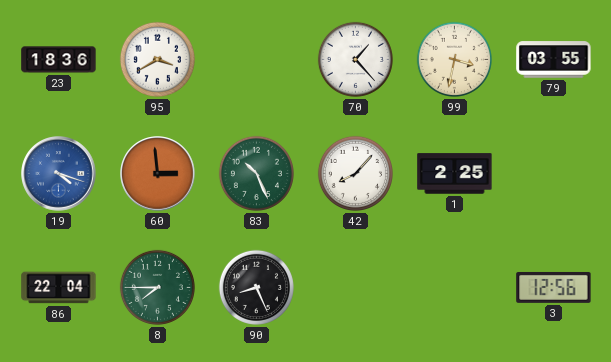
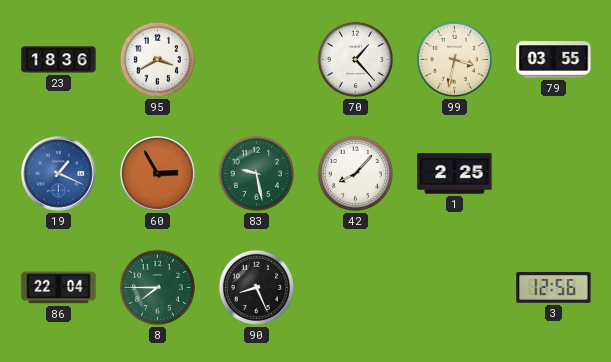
19: 4:18 -> 1:19 (59, 174)
60: 2:59 -> 2:55 (158, 174)
83: 10:26 -> 9:28 (256, 173)
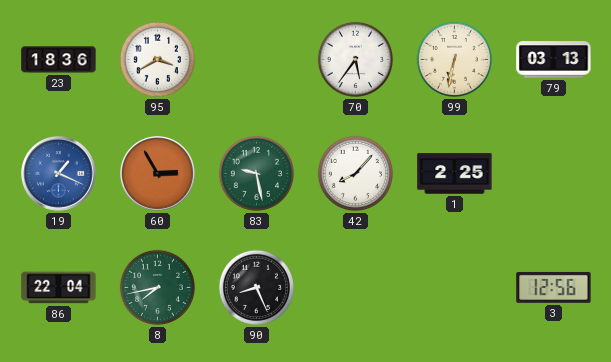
70: 1:23 -> 5:36 (355, 59)
99: 3:32 -> 6:32 (454, 59)
79: 03:55 -> 03:13 (554, 60)
8: 7:45 -> 7:43 (157, 287)
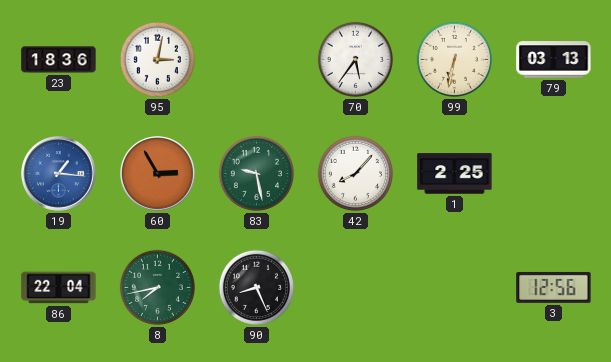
95: 3:40 -> 3:02 (157, 59)
19: 1:19 -> 1:16 (59, 174)
